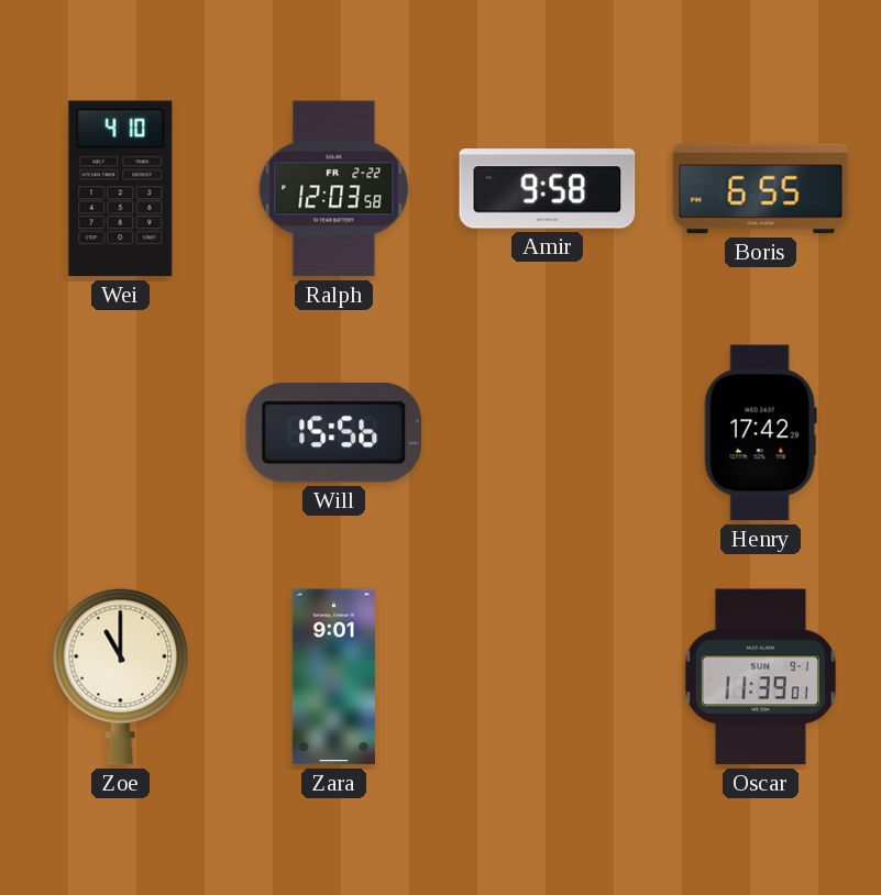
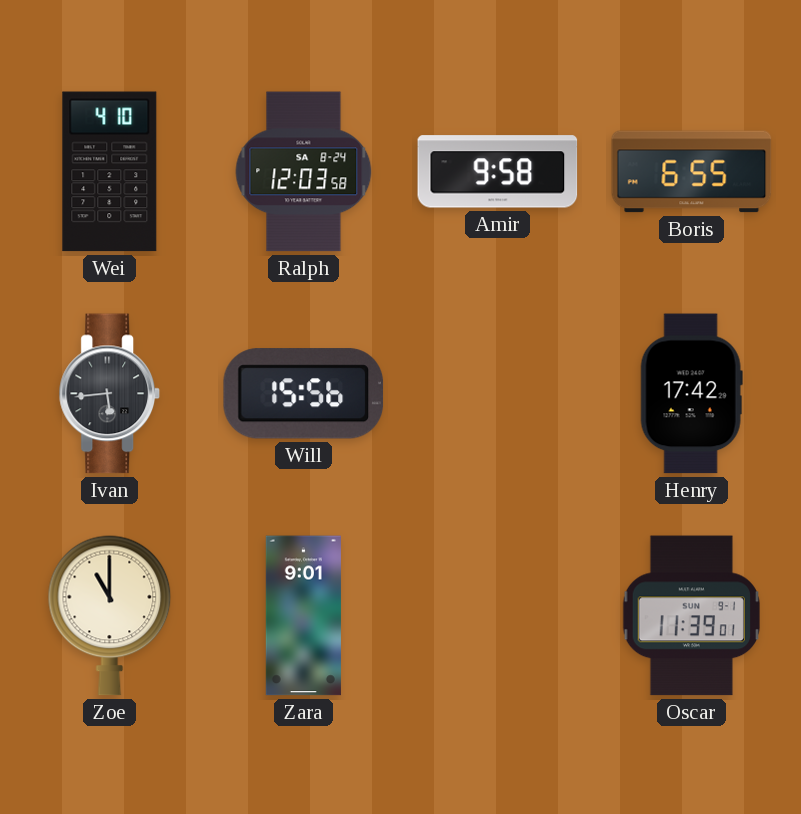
Ralph date: FR 2-22 -> SA 8-24 (304, 172)
Ivan: none -> 5:44 (110, 394)
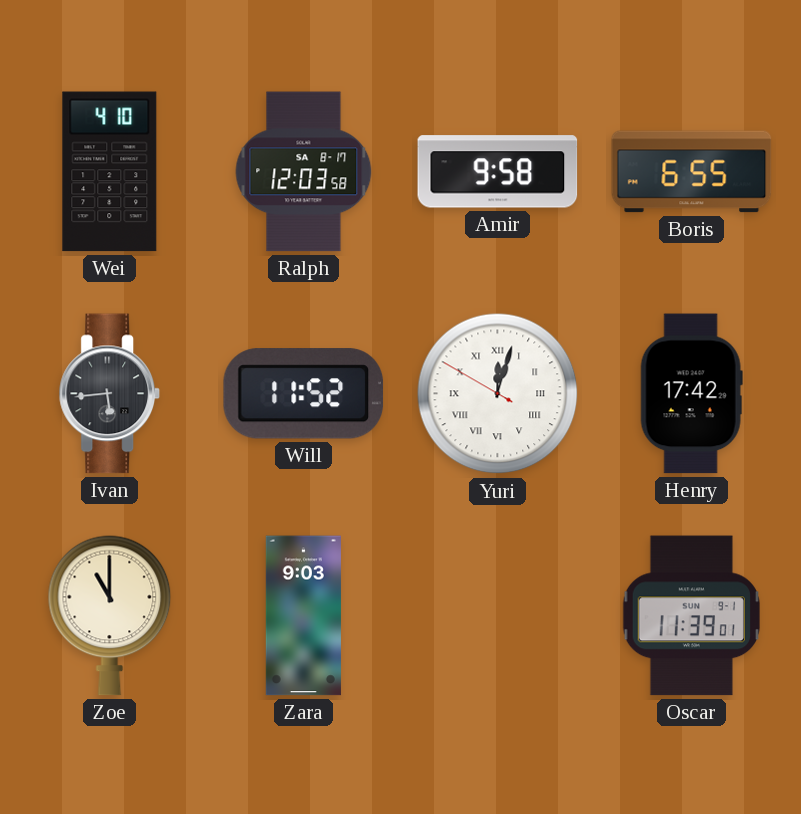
Ralph date: SA 8-24 -> SA 8-17 (304, 172)
Will: 15:56 -> 11:52 (304, 394)
Yuri: none -> 12:02 (498, 394)
Zara: 9:01 -> 9:03 (303, 616)
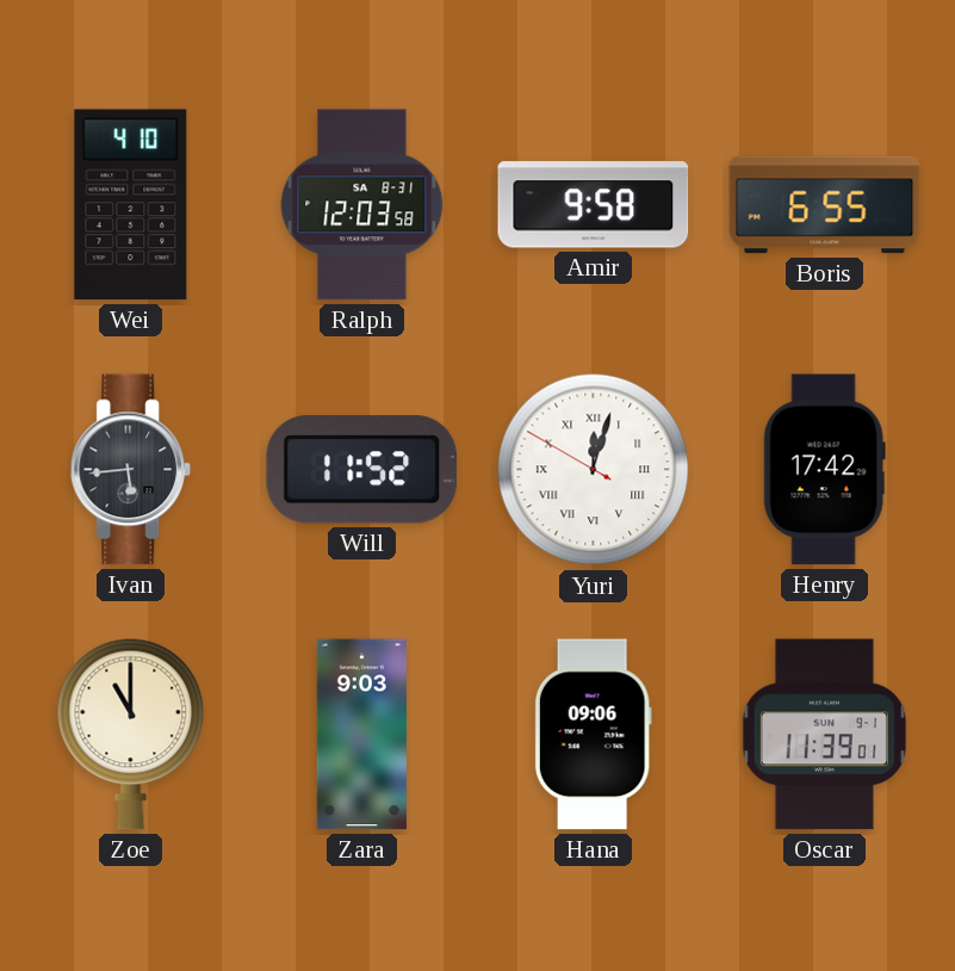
Ralph date: SA 8-17 -> SA 8-31 (362, 205)
Hana: none -> 09:06 (593, 735)
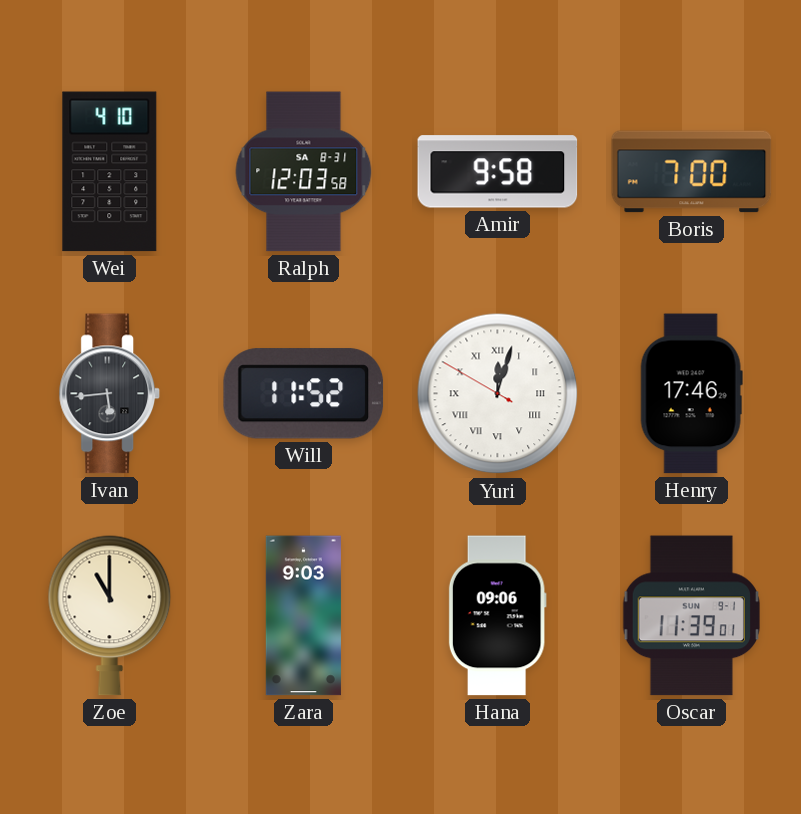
Boris: 6:55 -> 7:00 (692, 172)
Henry: 17:42 -> 17:46 (691, 394)
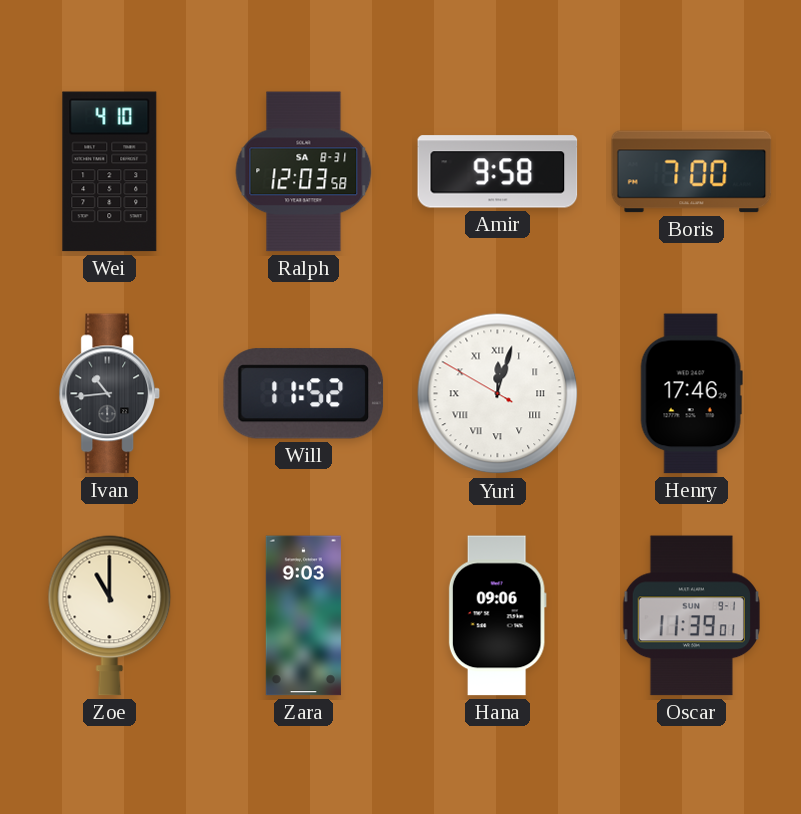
Ivan: 5:44 -> 10:44 (110, 394)
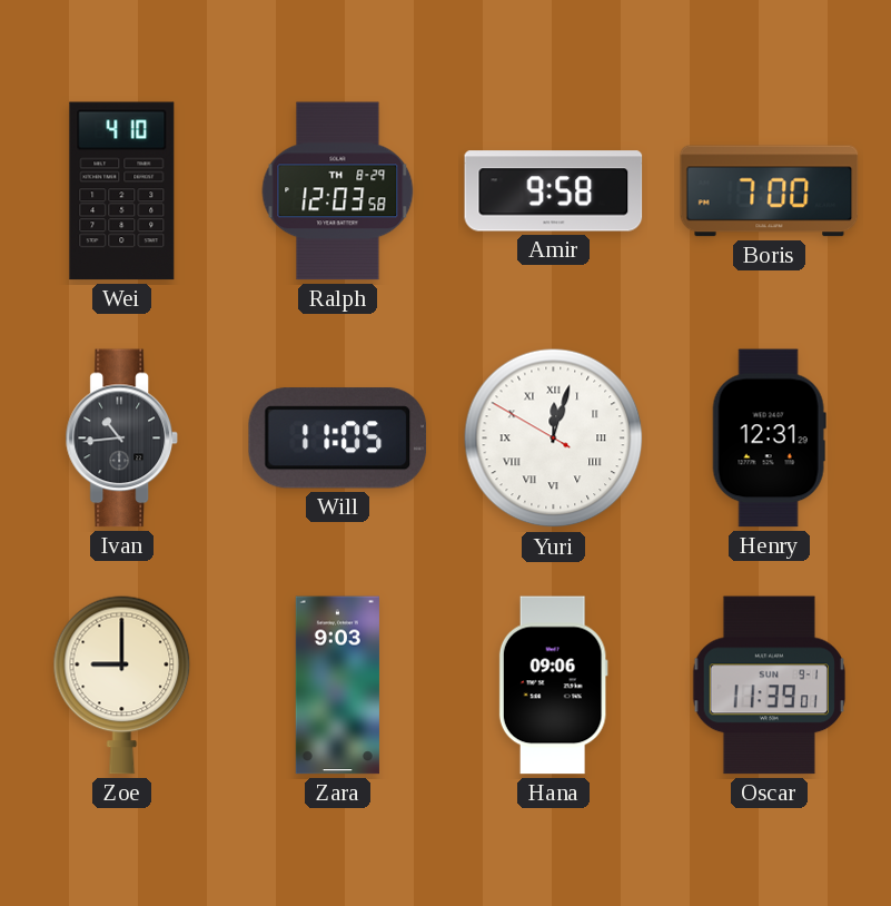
Ralph date: SA 8-31 -> TH 8-29 (338, 191)
Will: 11:52 -> 11:05 (338, 439)
Henry: 17:46 -> 12:31 (769, 439)
Zoe: 11:00 -> 9:00 (122, 685)
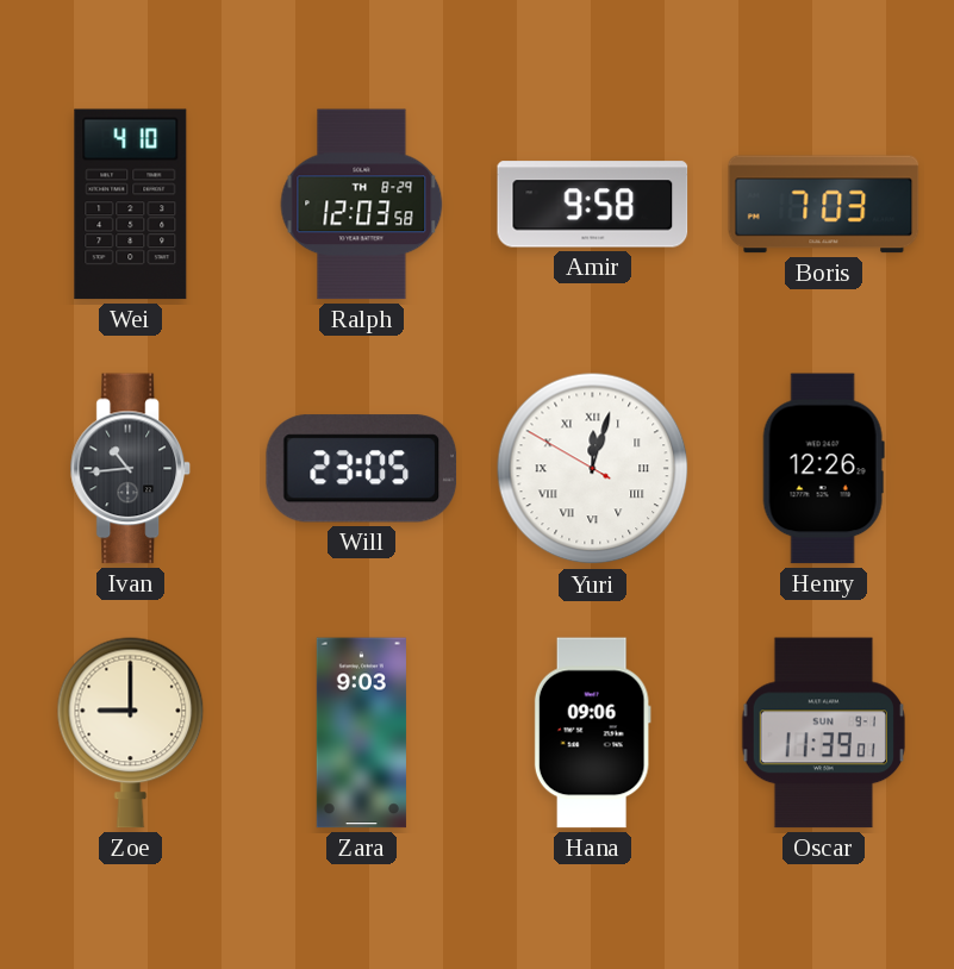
Boris: 7:00 -> 7:03 (824, 205)
Will: 11:05 -> 23:05 (362, 469)
Henry: 12:31 -> 12:26 (823, 469)
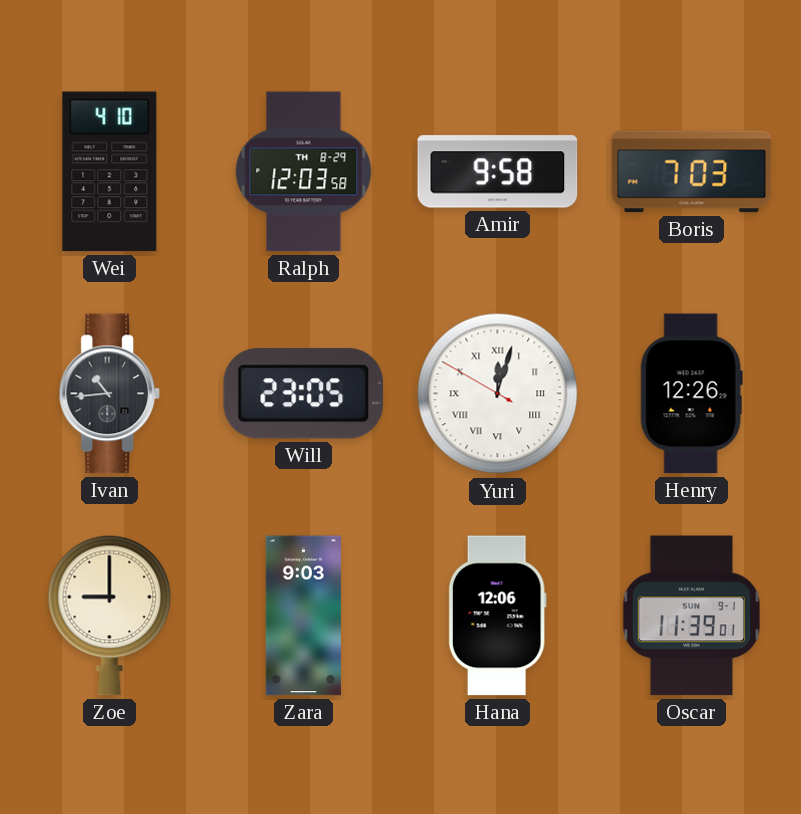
Hana: 09:06 -> 12:06 (497, 616)
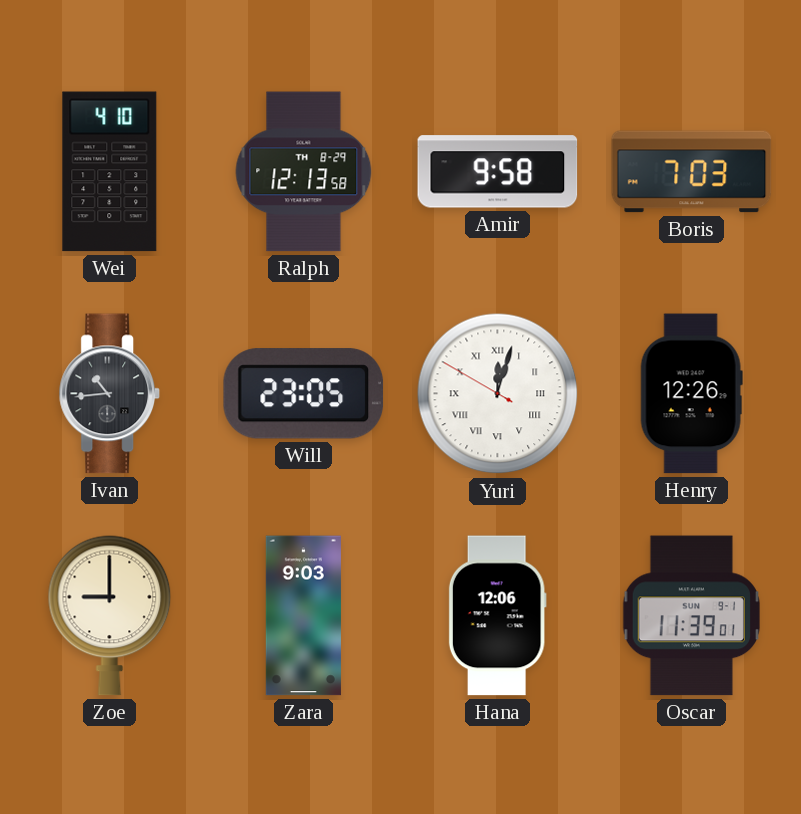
Ralph: 12:03 -> 12:13 (304, 172)
